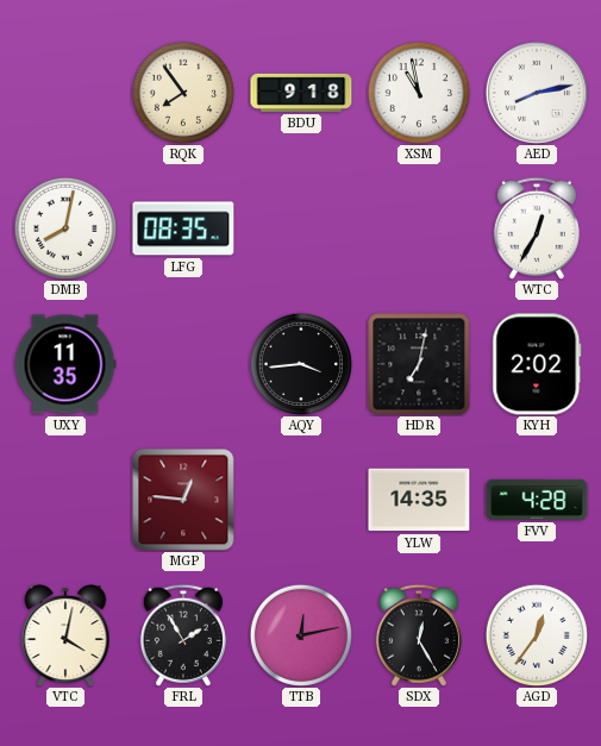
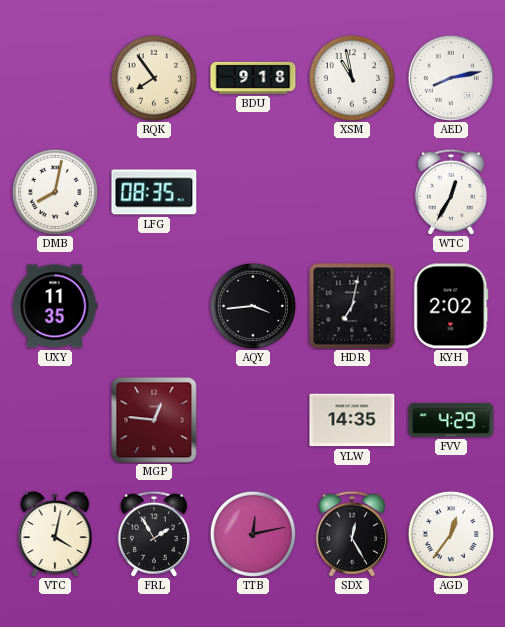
FVV: 4:28 -> 4:29 (451, 420)
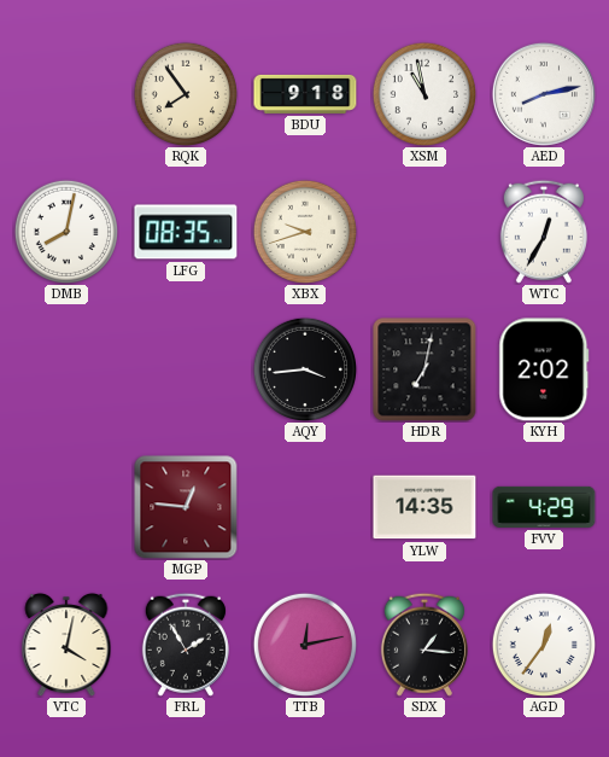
XBX: none -> 9:42 (304, 231)
UXY: 11:35 -> none (55, 306)
SDX: 12:25 -> 1:16 (424, 645)
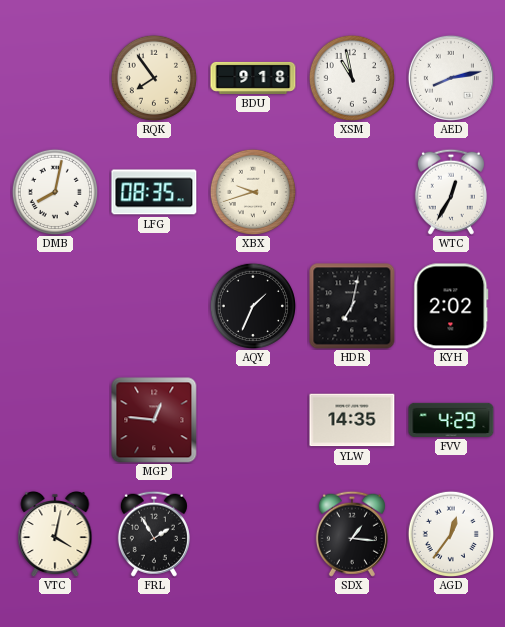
AQY: 3:44 -> 1:34 (252, 305)
TTB: 12:13 -> none (304, 644)
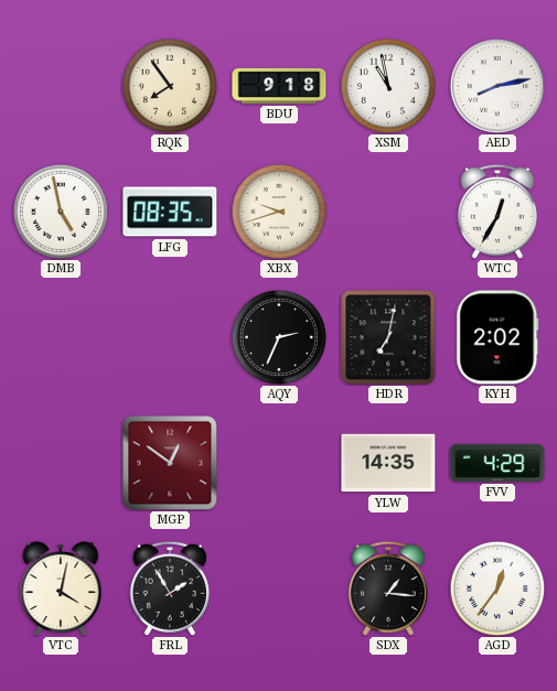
DMB: 8:02 -> 4:58 (60, 210)
AQY: 1:34 -> 2:34 (278, 336)
MGP: 12:46 -> 12:51 (170, 463)
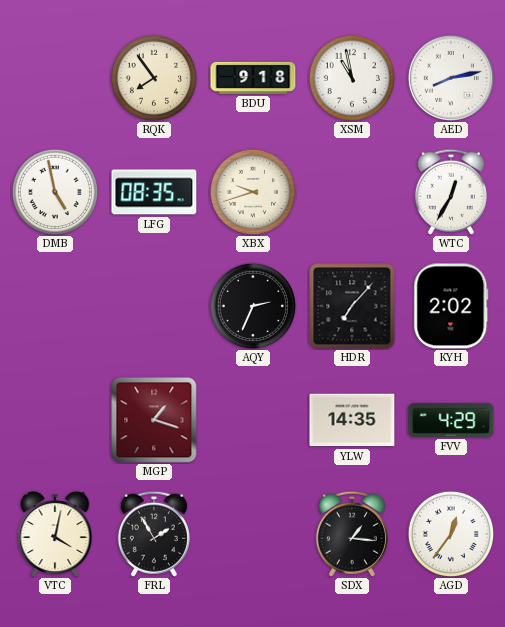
HDR: 7:02 -> 7:07 (352, 306)
MGP: 12:51 -> 1:18 (154, 420)
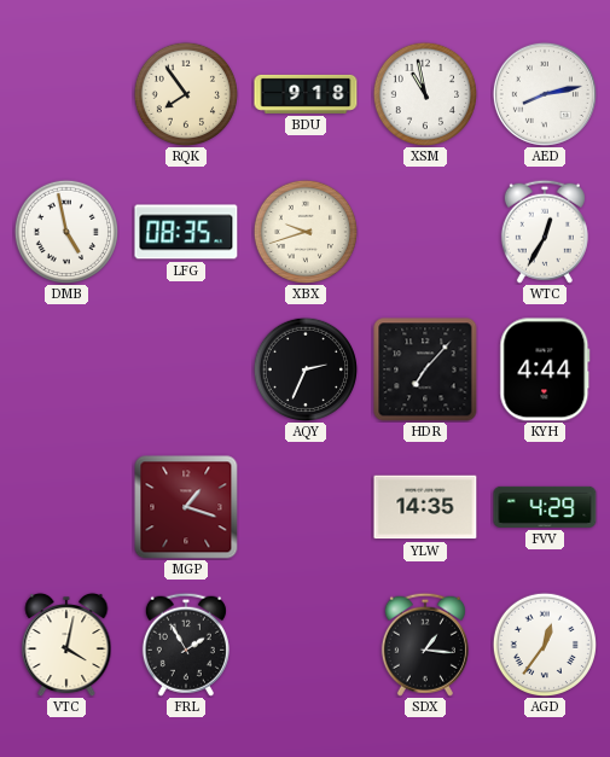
KYH: 2:02 -> 4:44 (545, 369)
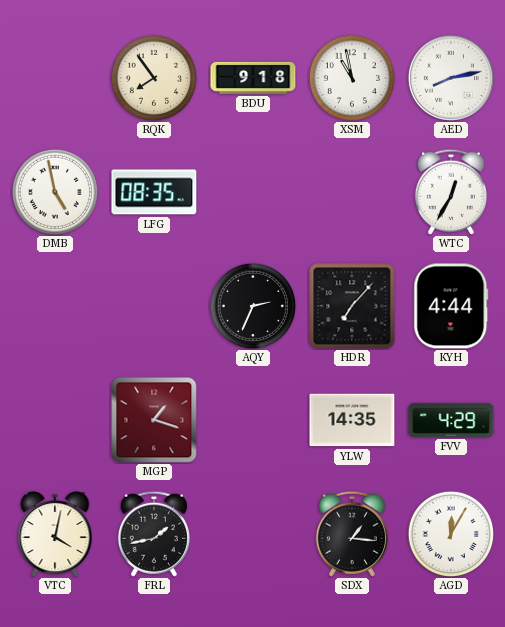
XBX: 9:42 -> none (304, 231)
FRL: 1:55 -> 1:43 (154, 534)
AGD: 12:36 -> 12:05 (450, 533)
